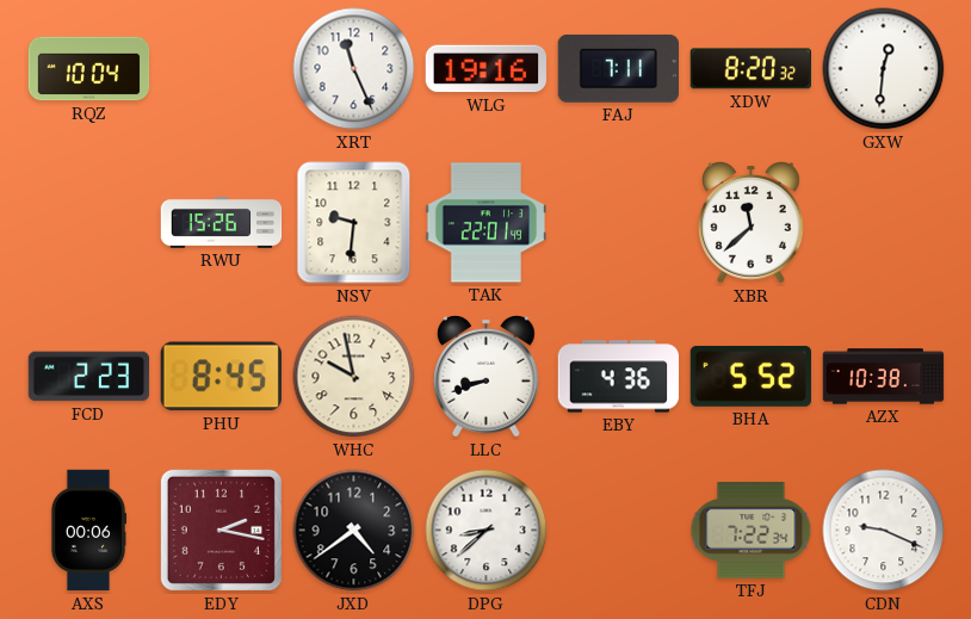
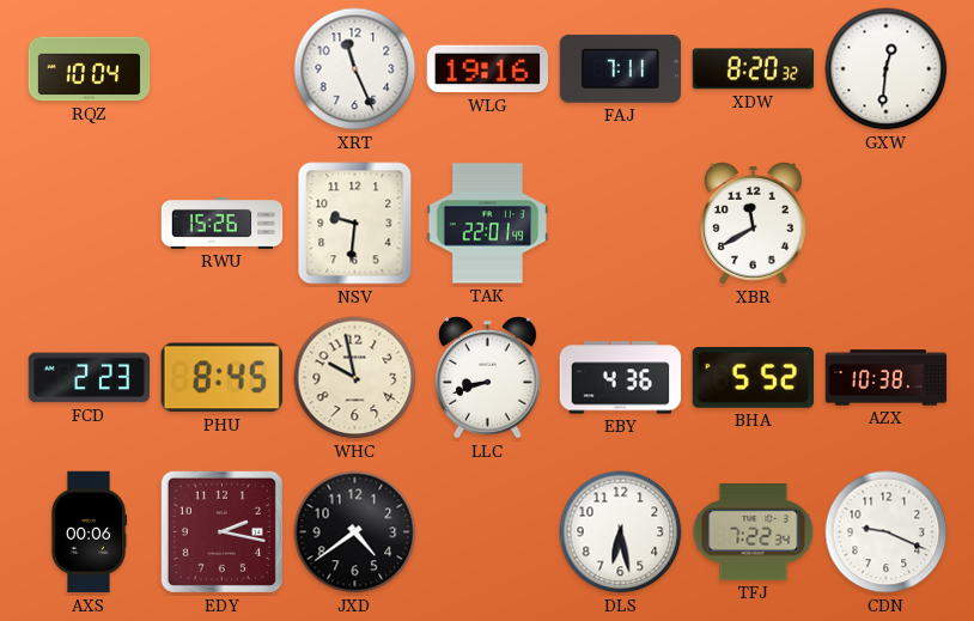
XBR: 11:38 -> 11:40 (754, 224)
DPG: 8:38 -> none (487, 531)
DLS: none -> 6:28 (621, 532)
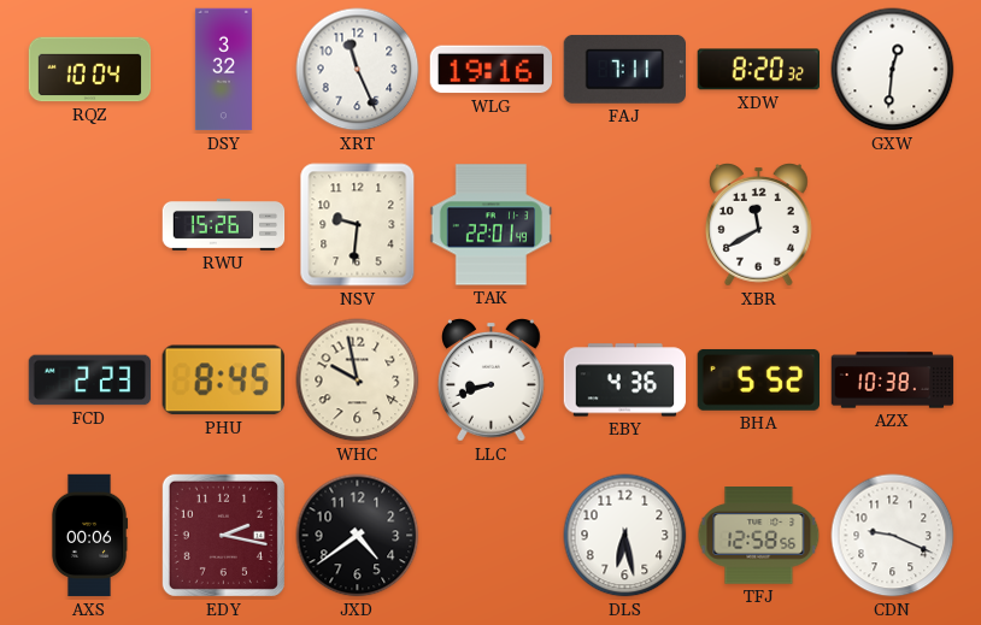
DSY: none -> 3:32 (223, 70)
TFJ: 7:22 -> 12:58 (759, 536)
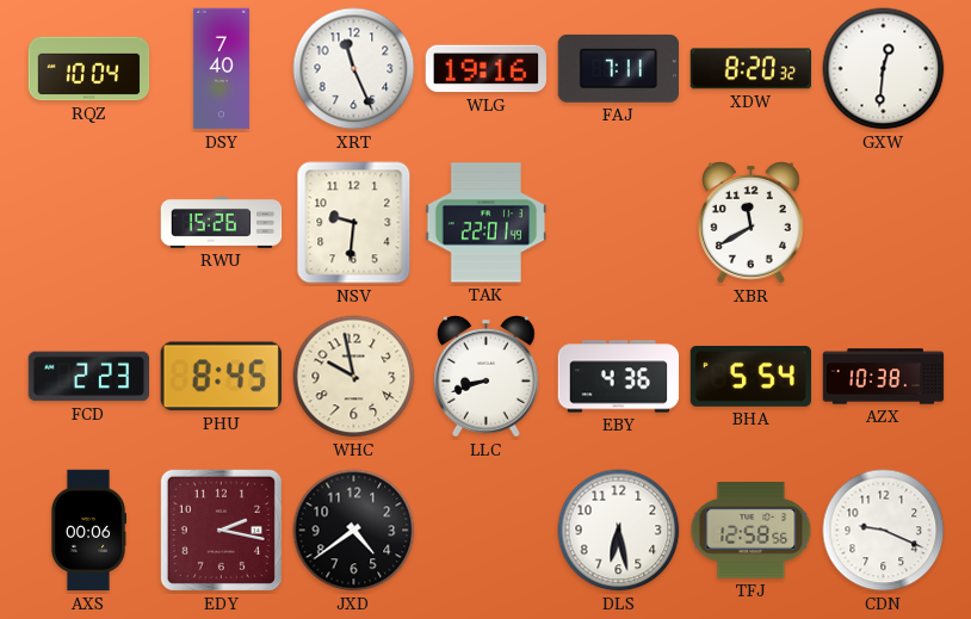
DSY: 3:32 -> 7:40 (221, 69)
BHA: 5:52 -> 5:54 (750, 376)
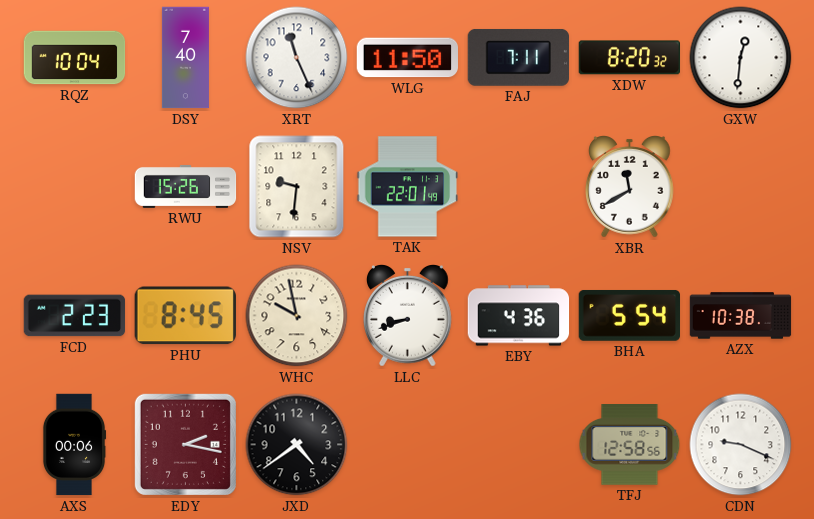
WLG: 19:16 -> 11:50 (408, 58)
DLS: 6:28 -> none (619, 531)
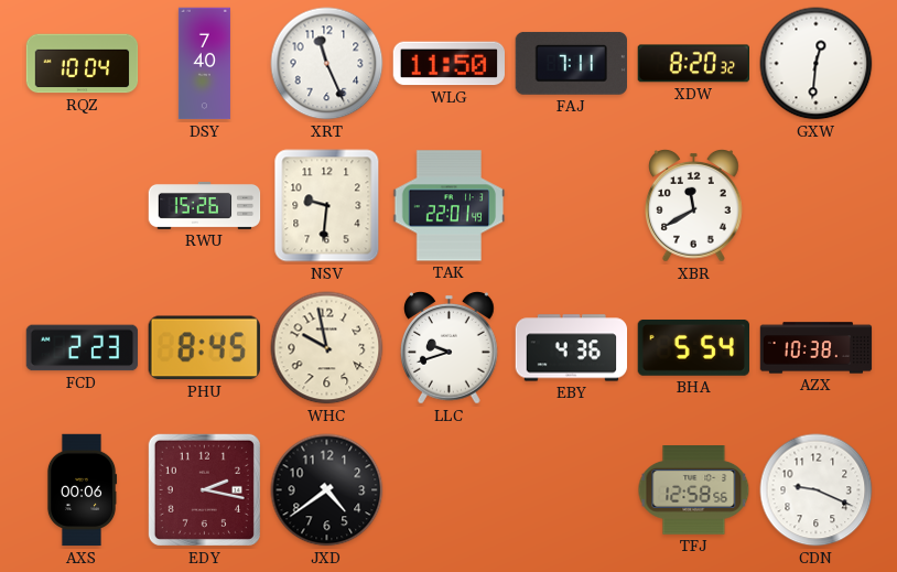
LLC: 8:42 -> 9:42 (450, 348)
